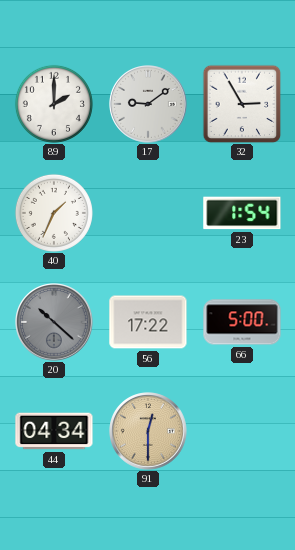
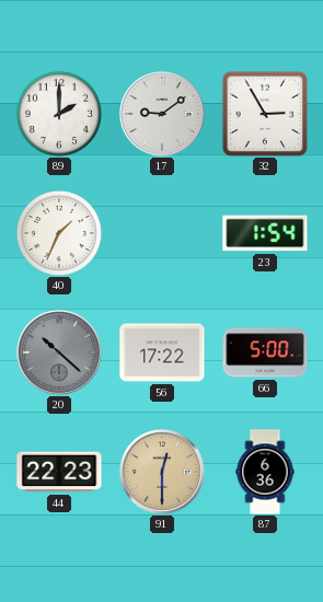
44: 04:34 -> 22:23 (59, 472)
87: none -> 6:36 (265, 472)
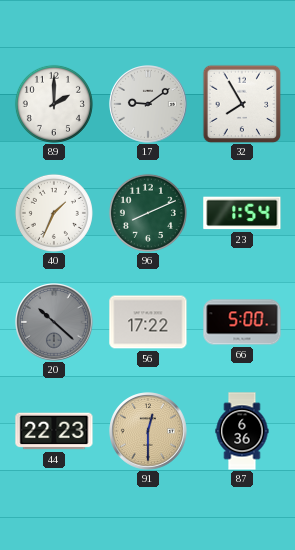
32: 2:55 -> 7:55 (242, 104)
96: none -> 8:11 (148, 213)
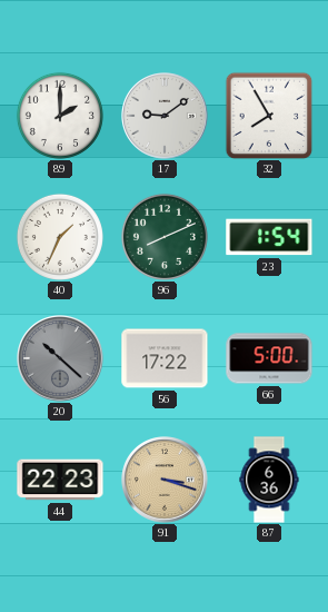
91: 12:30 -> 3:18 (165, 480)
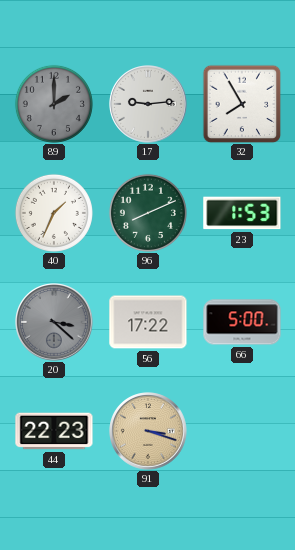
89 dial: white -> grey (54, 104)
17: 9:09 -> 9:14 (148, 104)
23: 1:54 -> 1:53 (242, 213)
20: 10:22 -> 3:22 (54, 322)
87: 6:36 -> none (269, 480)
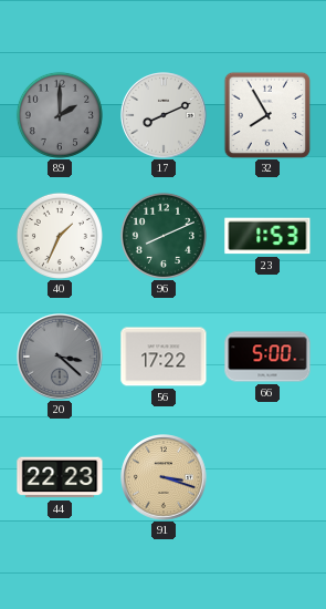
17: 9:14 -> 8:11 (164, 115)
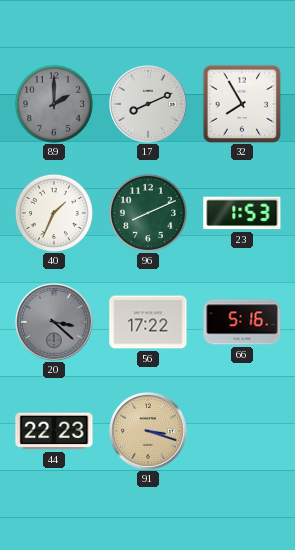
66: 5:00 -> 5:16 (242, 322)
